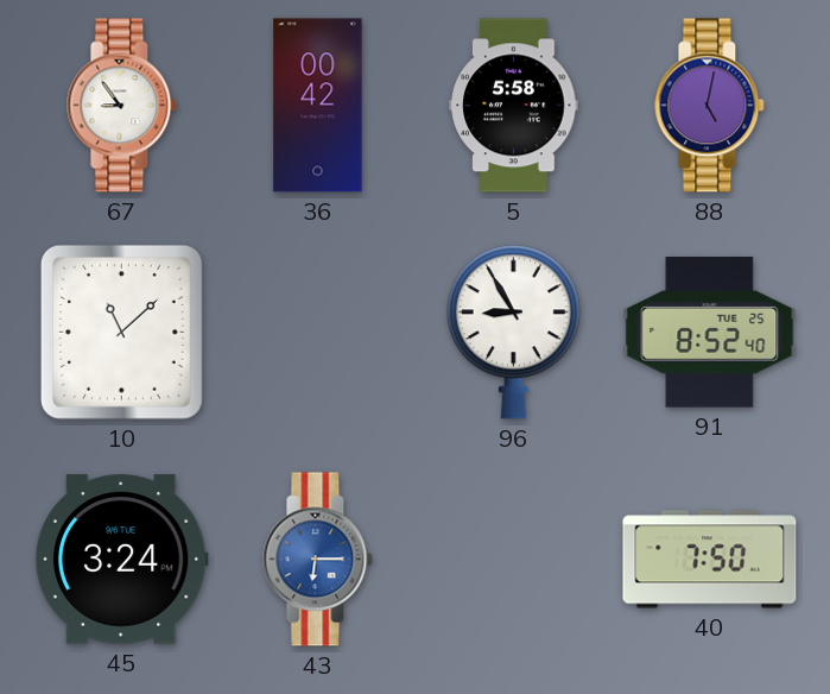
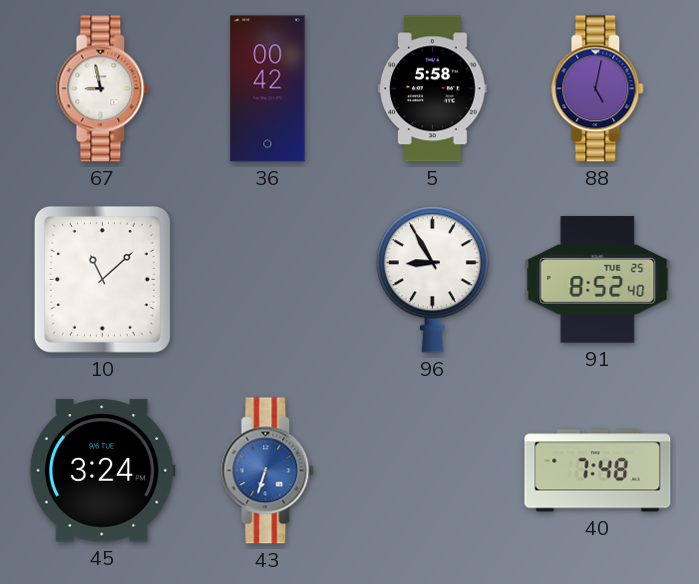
67: 8:54 -> 8:58 (103, 89)
43: 6:15 -> 6:33 (268, 471)
40: 7:50 -> 7:48 (598, 471)
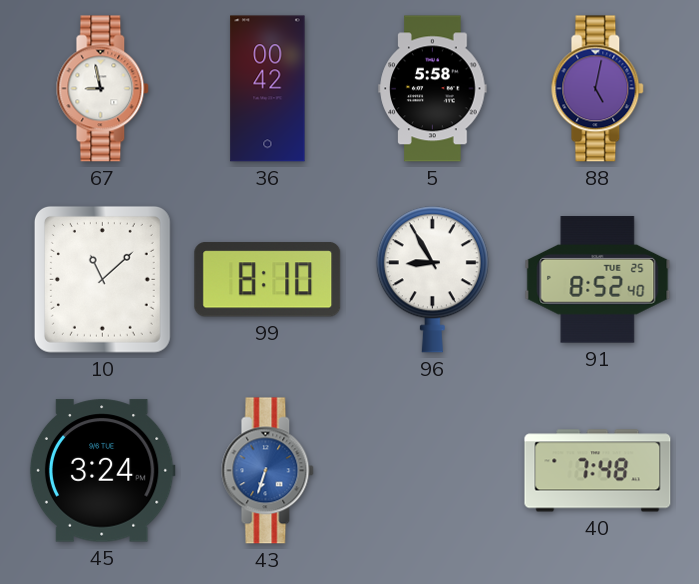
99: none -> 8:10 (268, 280)
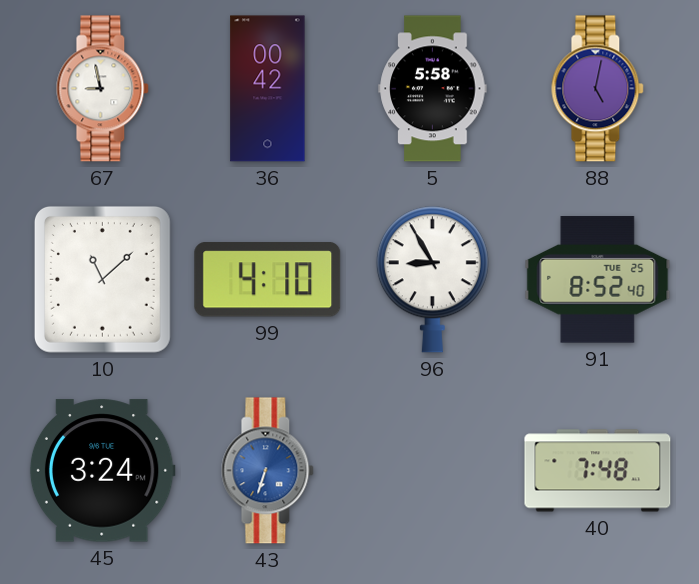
99: 8:10 -> 4:10 (268, 280)
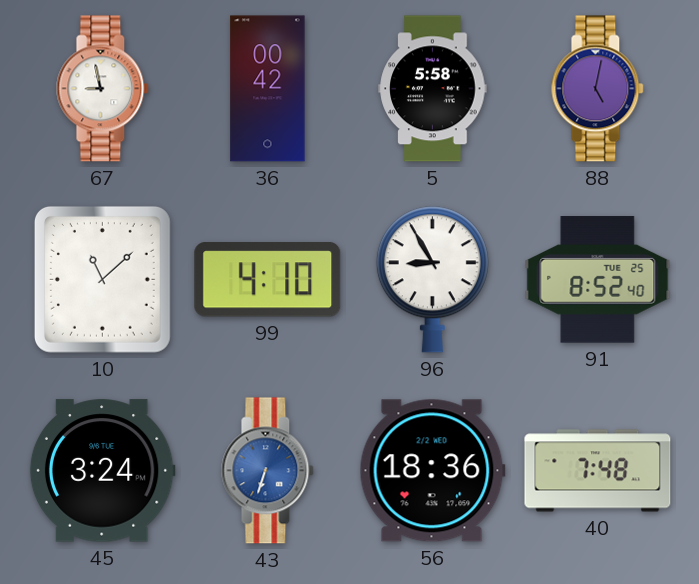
56: none -> 18:36 (432, 471)
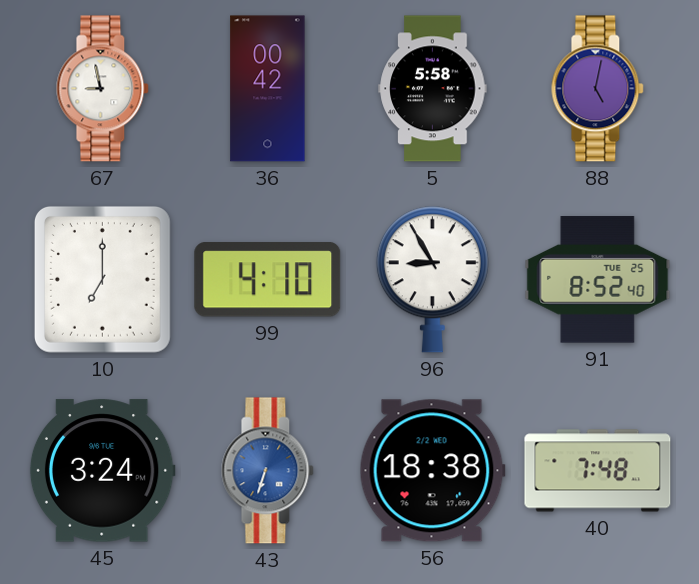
10: 11:08 -> 7:00 (102, 279)
56: 18:36 -> 18:38 (432, 471)
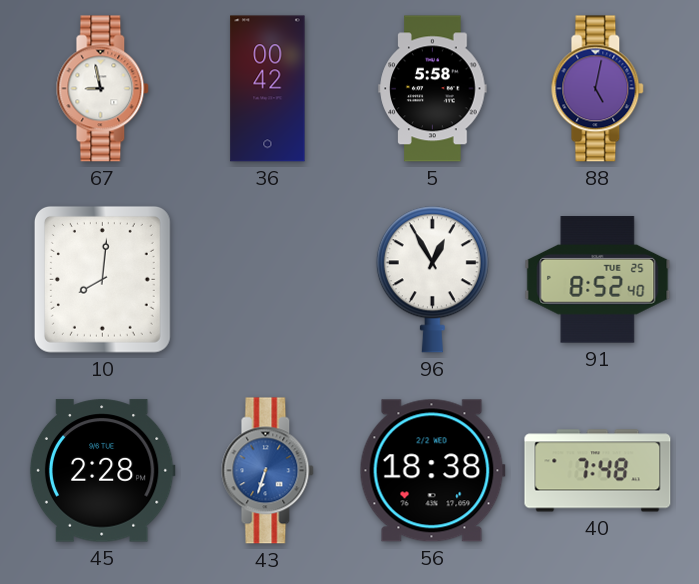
10: 7:00 -> 8:01 (102, 279)
99: 4:10 -> none (268, 280)
96: 8:55 -> 12:55 (432, 280)
45: 3:24 -> 2:28 (102, 471)
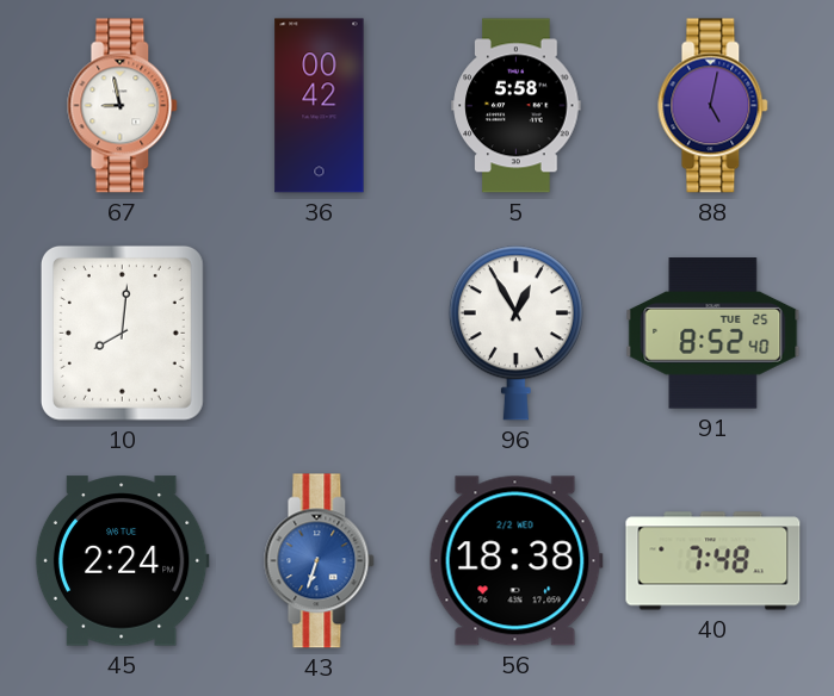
45: 2:28 -> 2:24 (122, 561)
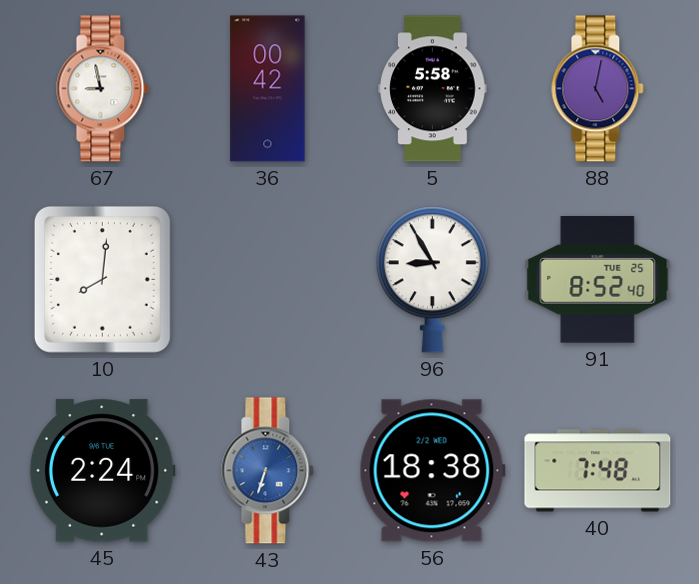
96: 12:55 -> 8:55 (432, 280)
